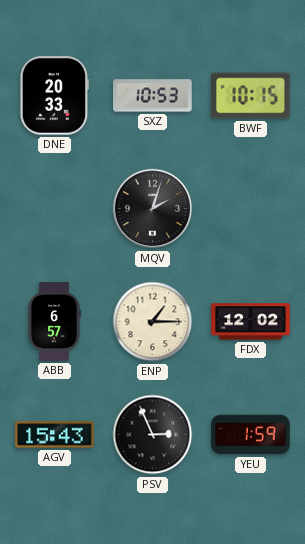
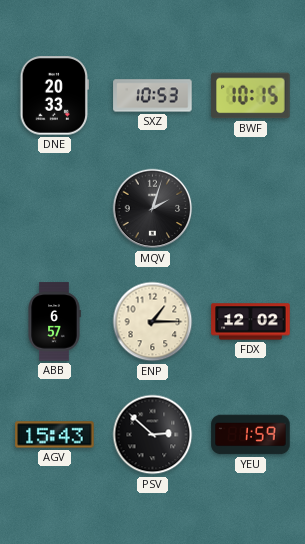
PSV: 2:56 -> 2:52 (153, 435)
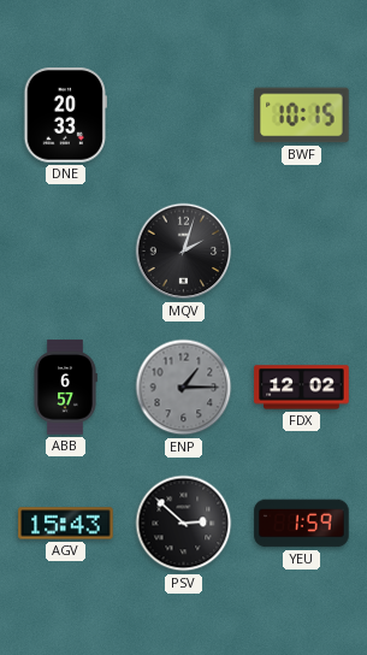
SXZ: 10:53 -> none (153, 96)
ENP dial: cream -> grey (184, 388)
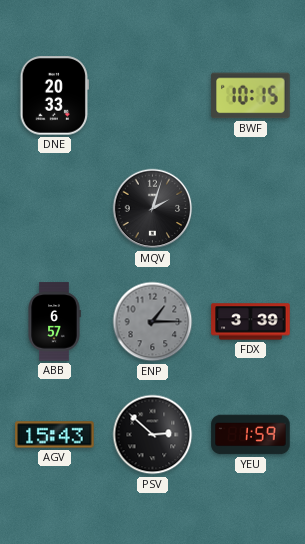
FDX: 12:02 -> 3:39 (251, 322)
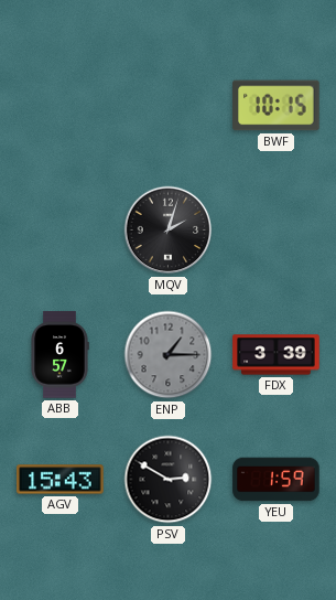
DNE: 20:33 -> none (54, 96)
PSV: 2:52 -> 2:50 (169, 480)
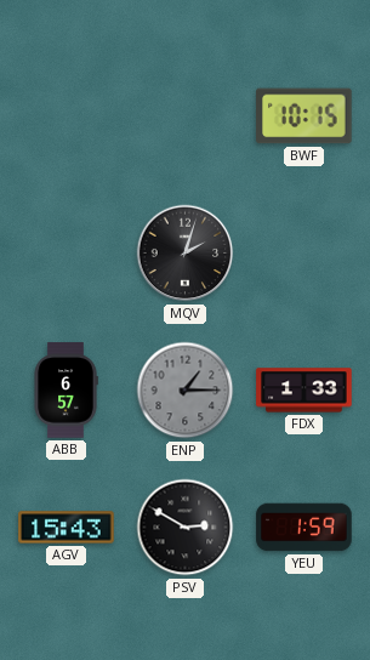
FDX: 3:39 -> 1:33 (304, 391)
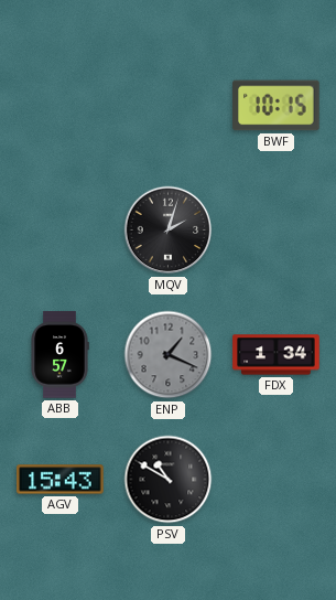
ENP: 1:15 -> 1:19 (169, 355)
FDX: 1:33 -> 1:34 (277, 355)
PSV: 2:50 -> 10:50 (169, 480)
YEU: 1:59 -> none (304, 528)
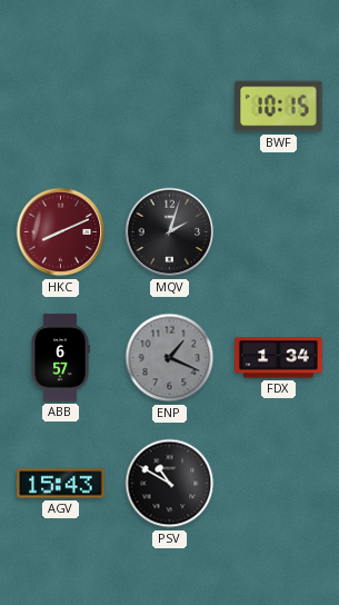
HKC: none -> 8:11 (61, 232)
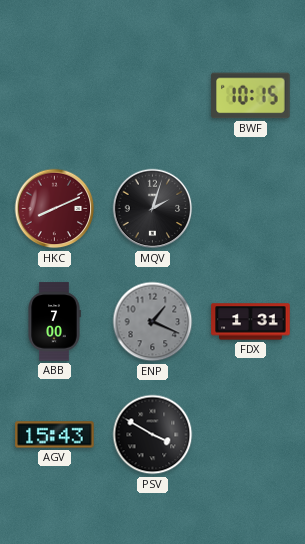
ABB: 6:57 -> 7:00 (54, 322)
FDX: 1:34 -> 1:31 (251, 322)
PSV: 10:50 -> 3:50 (153, 435)
